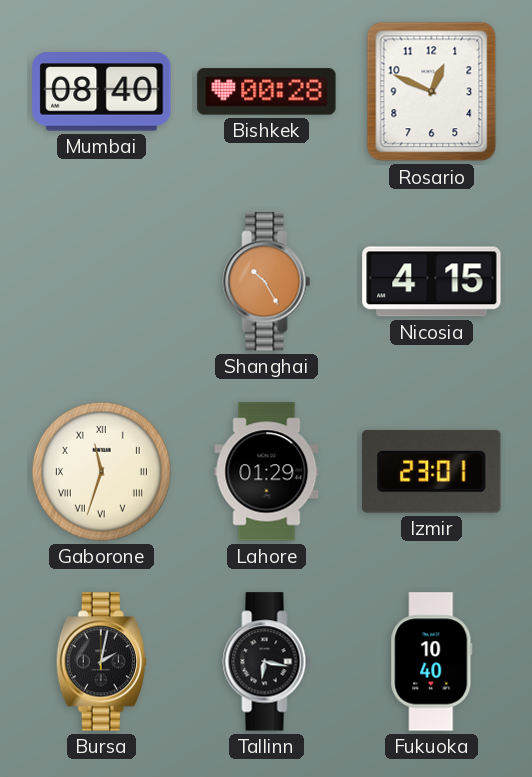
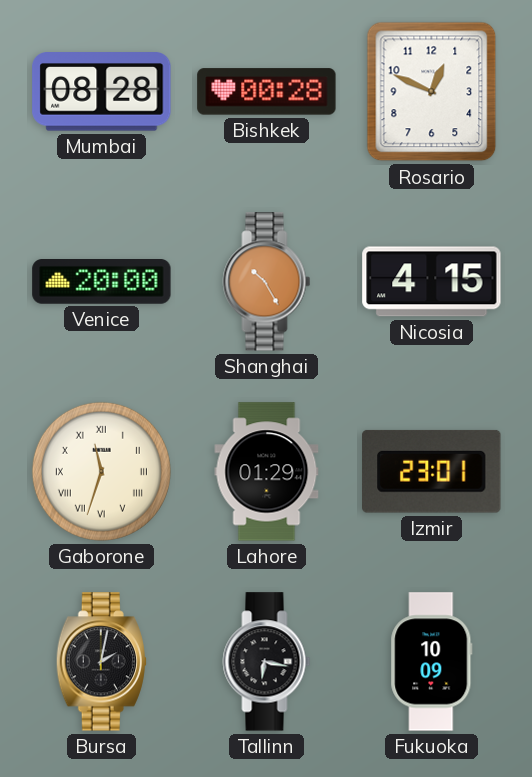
Mumbai: 08:40 -> 08:28 (102, 92)
Venice: none -> 20:00 (102, 282)
Fukuoka: 10:40 -> 10:09 (432, 662)
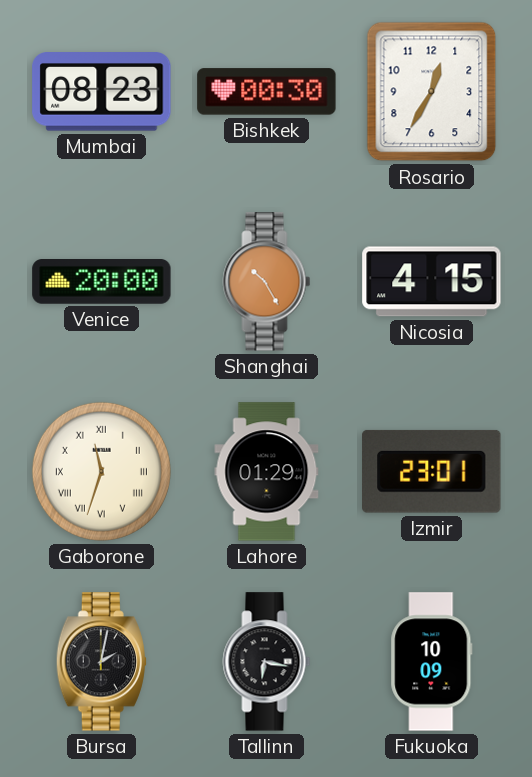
Mumbai: 08:28 -> 08:23 (102, 92)
Bishkek: 00:28 -> 00:30 (267, 92)
Rosario: 12:49 -> 12:35 (432, 92)
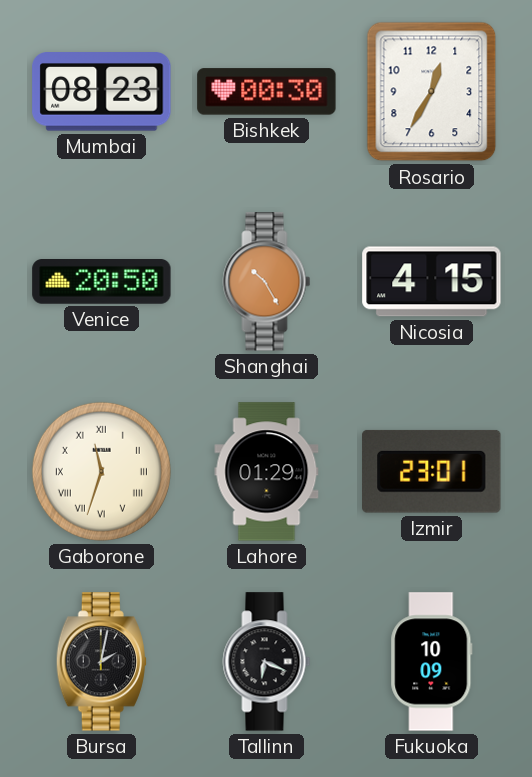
Venice: 20:00 -> 20:50 (102, 282)
Tallinn: 6:17 -> 6:19 (267, 662)
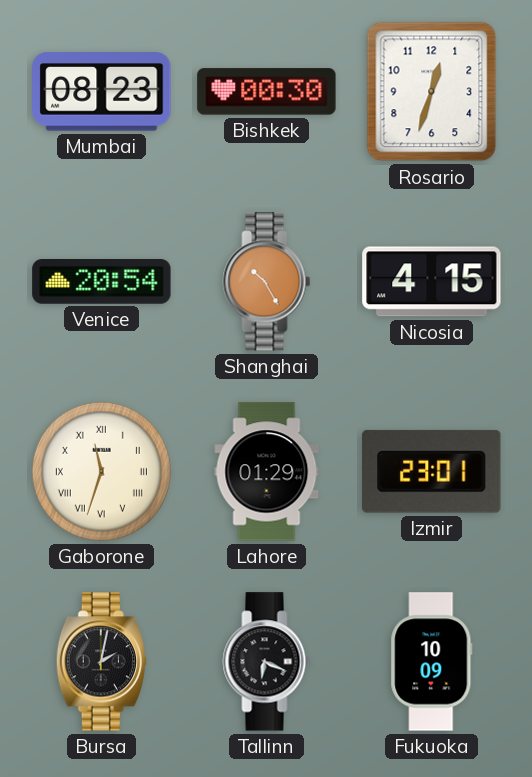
Rosario: 12:35 -> 12:33 (432, 92)
Venice: 20:50 -> 20:54 (102, 282)
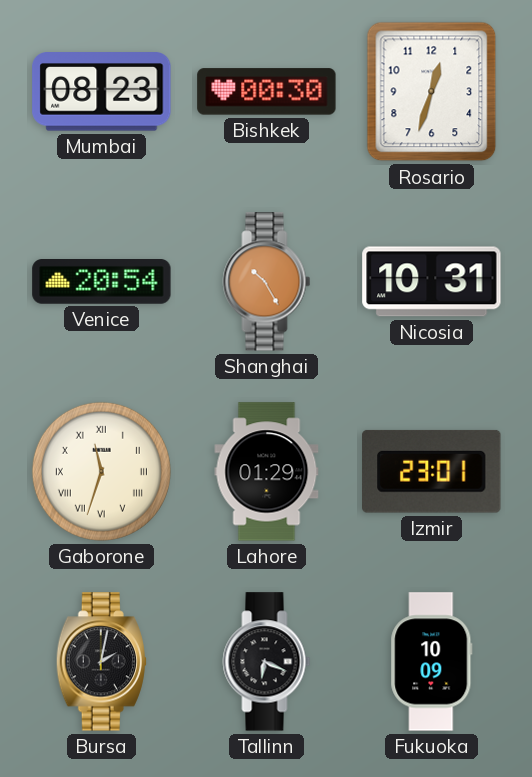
Nicosia: 4:15 -> 10:31 (432, 282)
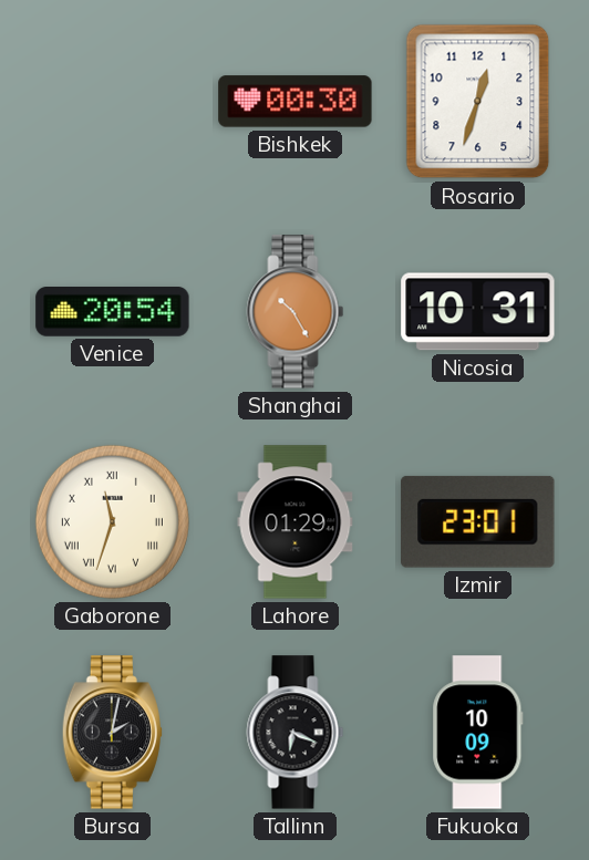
Mumbai: 08:23 -> none (102, 92)
